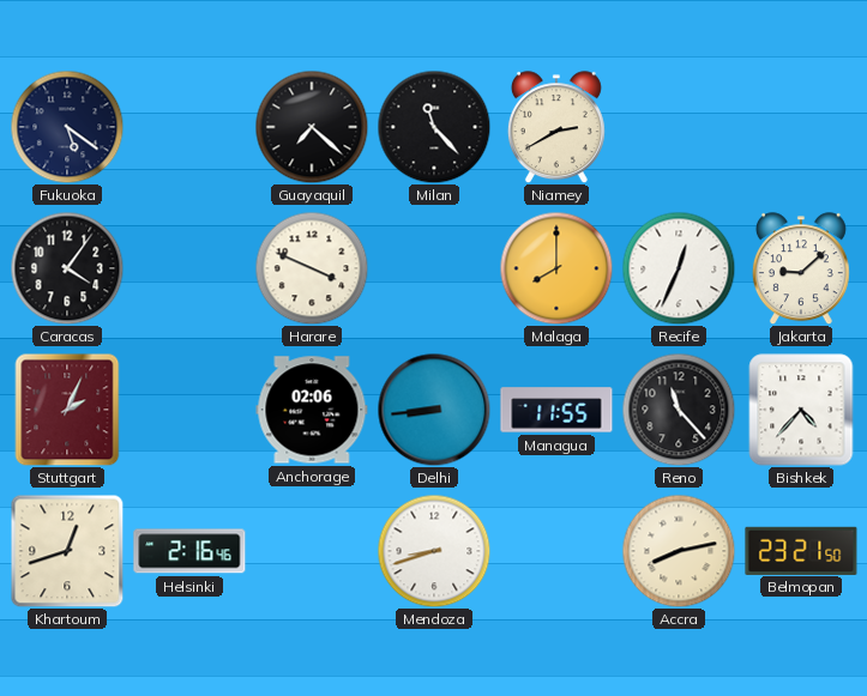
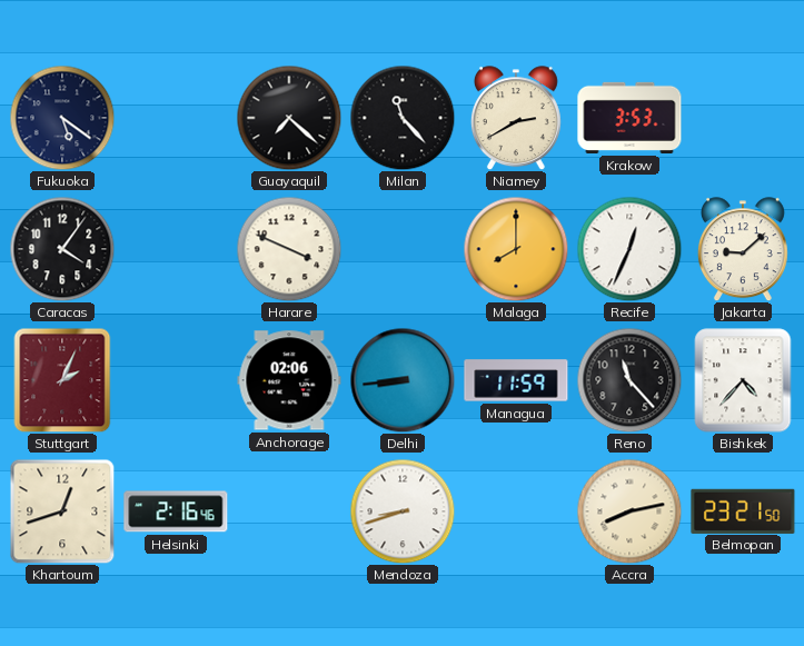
Krakow: none -> 3:53 (629, 118)
Managua: 11:55 -> 11:59 (516, 380)
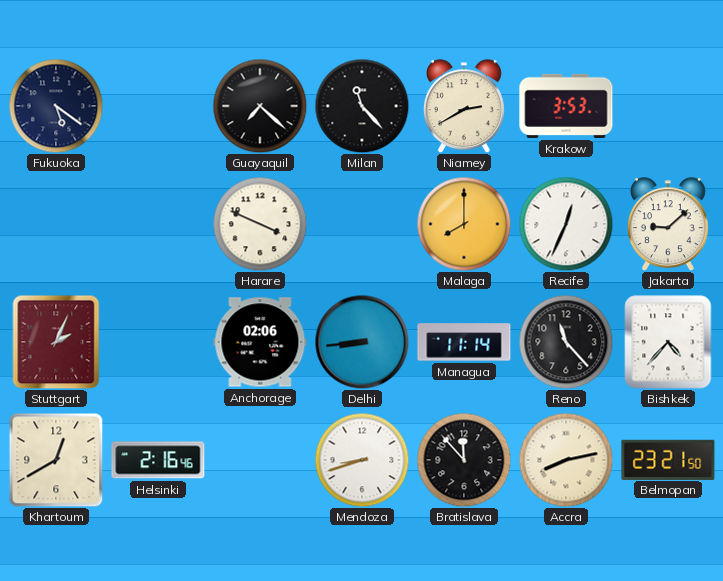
Caracas: 4:06 -> none (62, 249)
Managua: 11:59 -> 11:14 (464, 342)
Khartoum: 12:42 -> 12:40 (56, 460)
Bratislava: none -> 11:53 (464, 460)
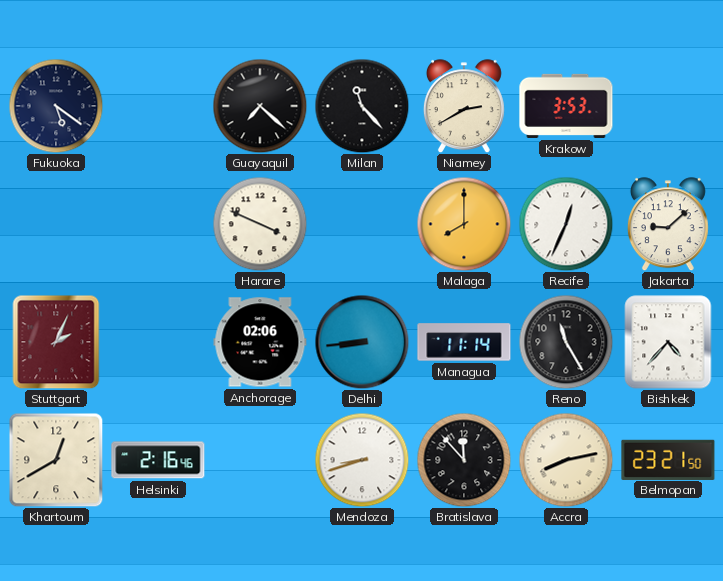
Reno: 11:23 -> 11:25 (566, 342)
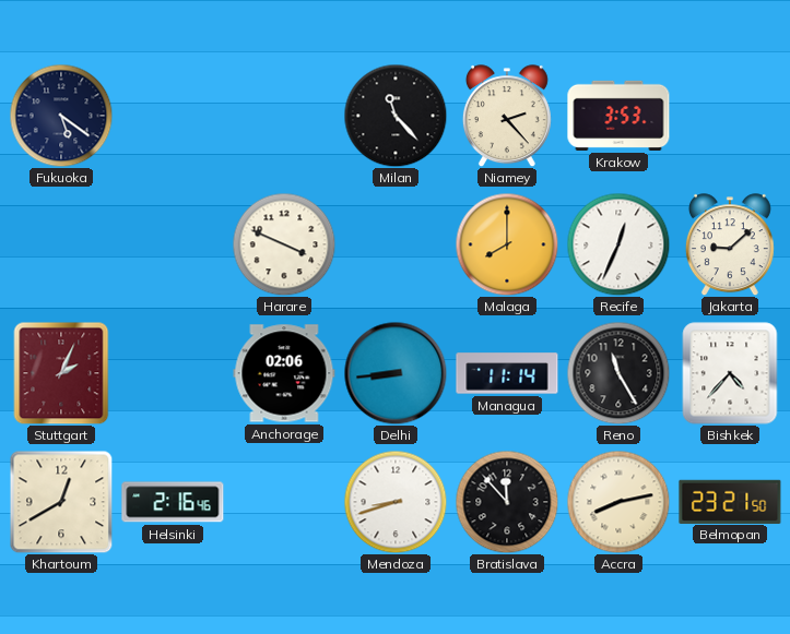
Guayaquil: 7:22 -> none (260, 106)
Niamey: 2:40 -> 2:23 (507, 116)
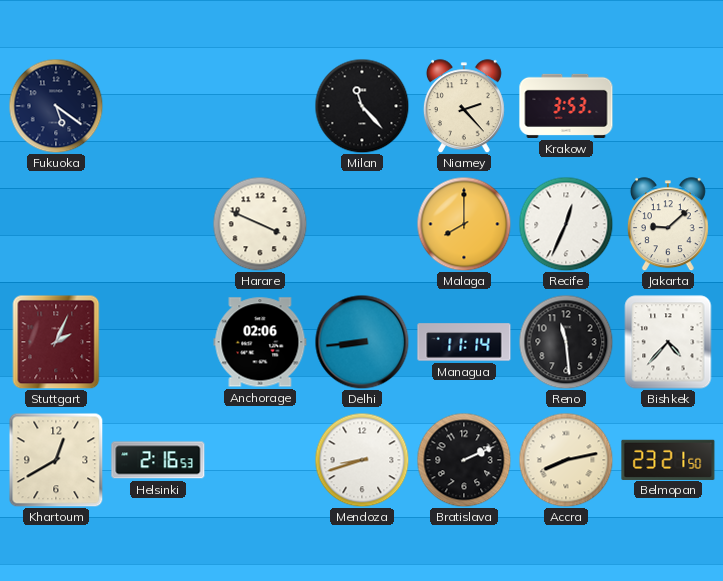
Reno: 11:25 -> 11:29 (566, 342)
Helsinki: 2:16:46 -> 2:16:53 (158, 460)
Bratislava: 11:53 -> 2:11 (464, 460)
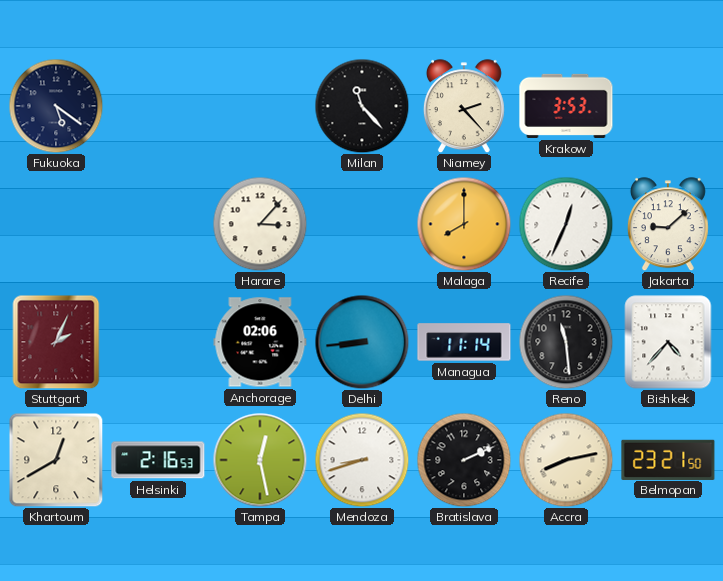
Harare: 3:49 -> 3:07 (260, 224)
Tampa: none -> 12:28 (260, 460)
